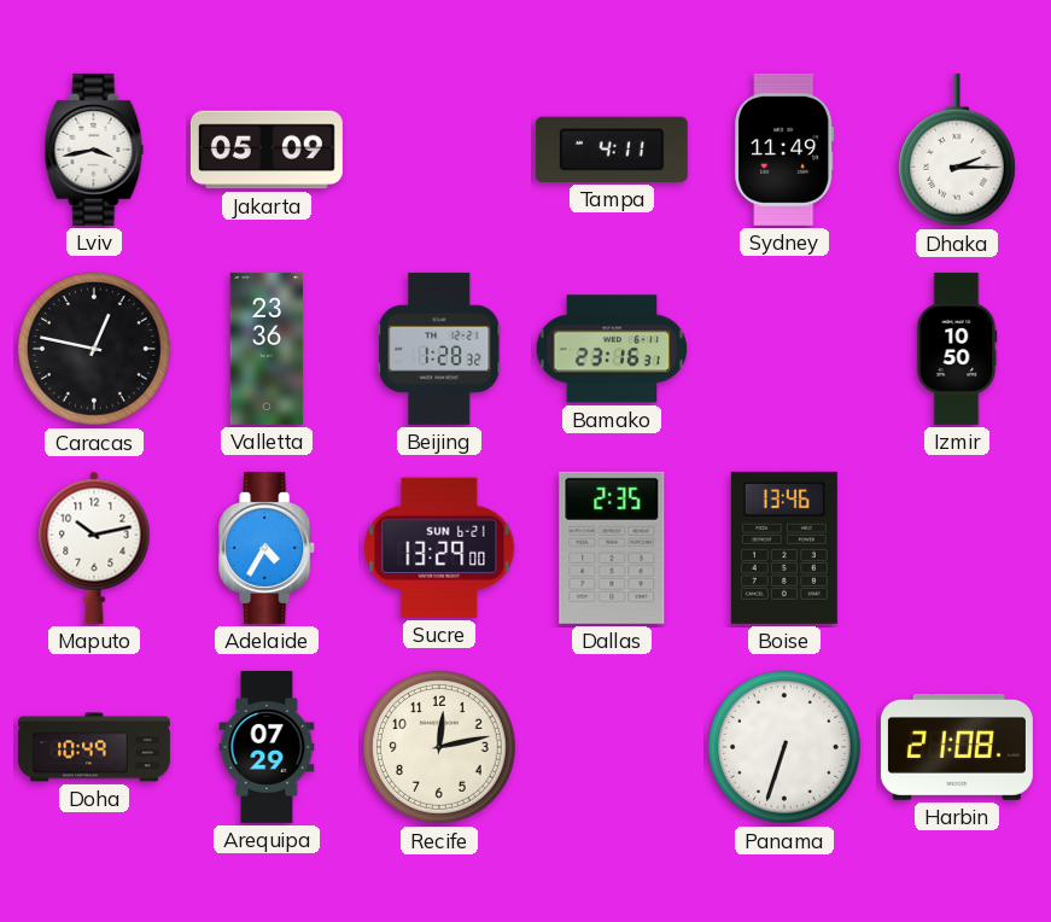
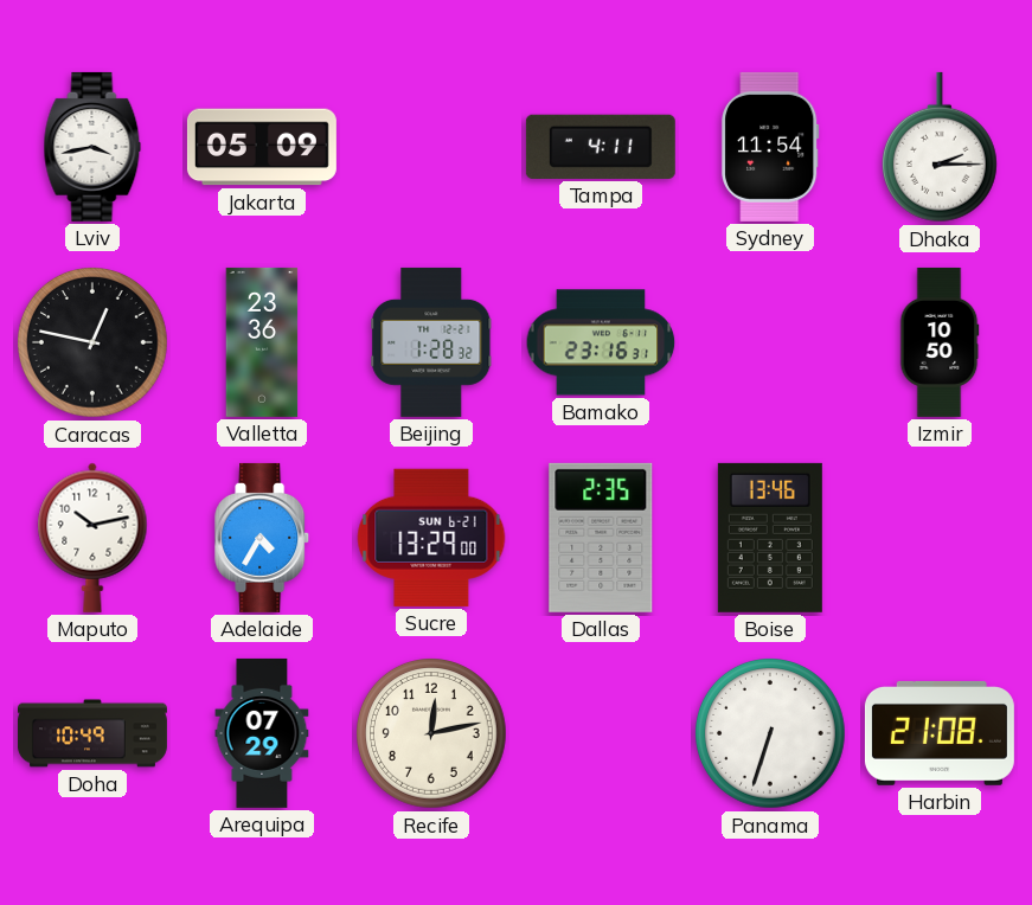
Sydney: 11:49 -> 11:54 (770, 147)
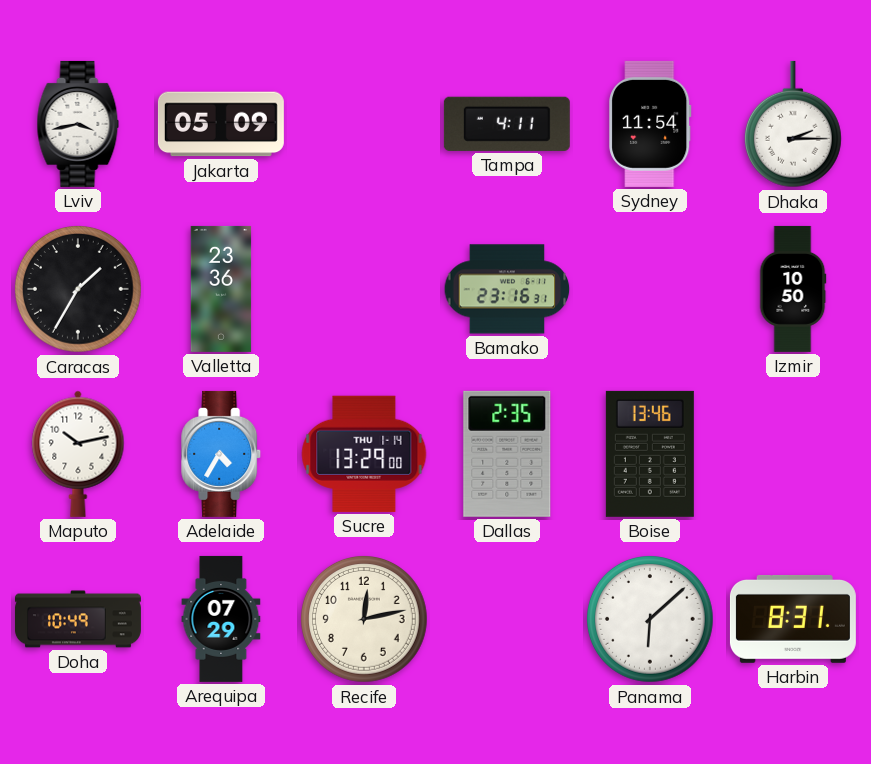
Caracas: 12:47 -> 1:35 (79, 290)
Beijing: 1:28 -> none (431, 342)
Sucre date: SUN 6-21 -> THU 1-14 (364, 454)
Panama: 6:33 -> 6:08 (651, 620)
Harbin: 21:08 -> 8:31 (793, 619)
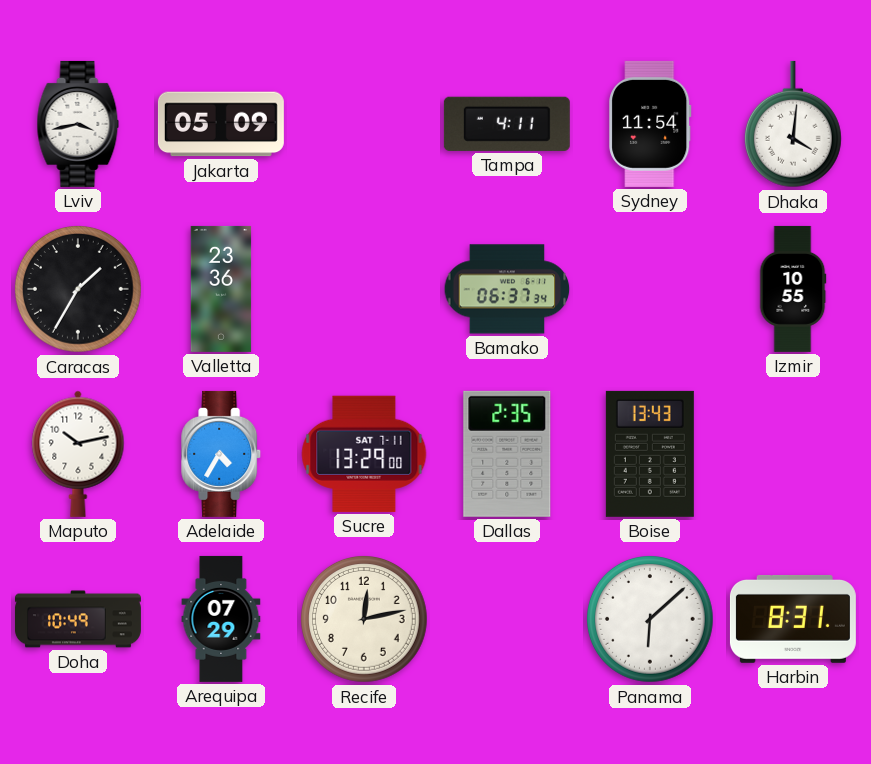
Dhaka: 2:15 -> 4:01 (793, 124)
Bamako: 23:16 -> 06:37 (507, 289)
Izmir: 10:50 -> 10:55 (793, 289)
Sucre date: THU 1-14 -> SAT 7-11 (364, 454)
Boise: 13:46 -> 13:43 (650, 454)
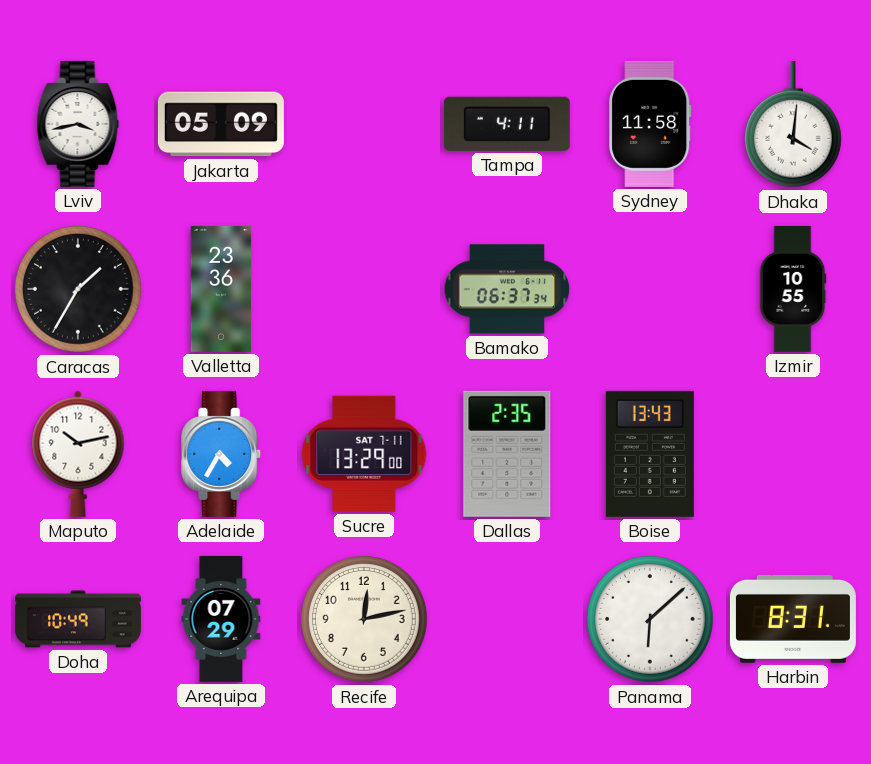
Sydney: 11:54 -> 11:58 (650, 124)
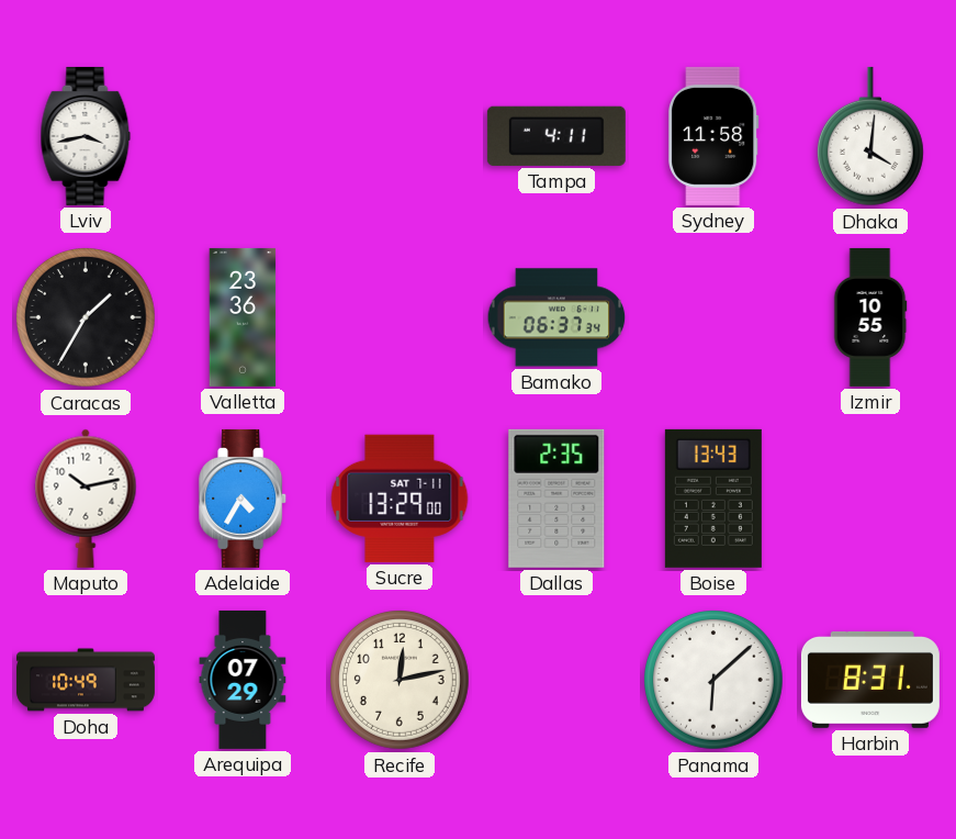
Jakarta: 05:09 -> none (221, 124)
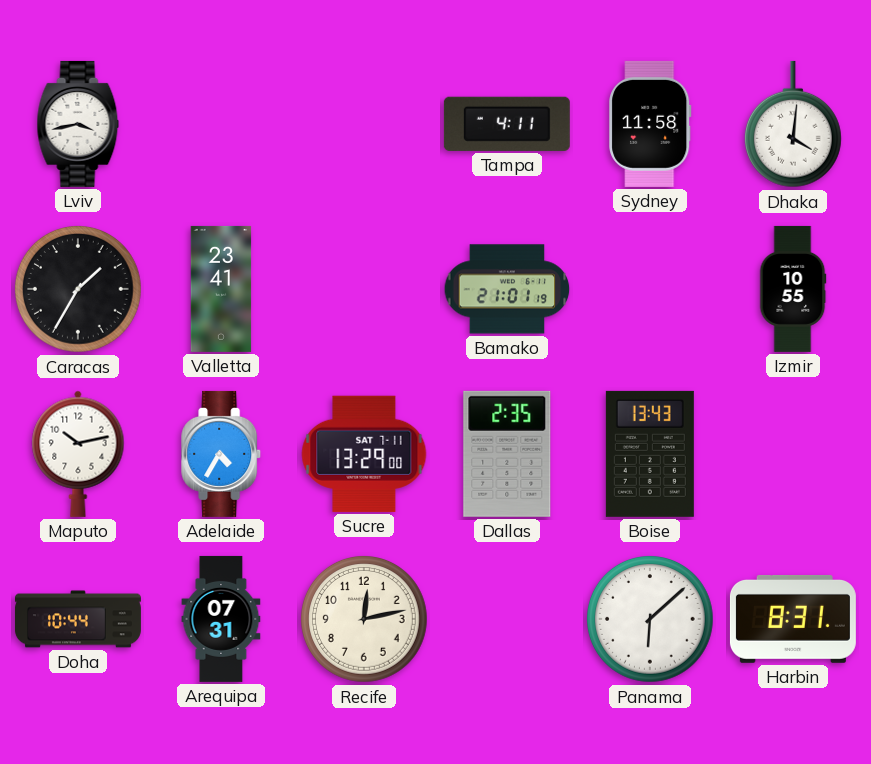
Valletta: 23:36 -> 23:41 (221, 289)
Bamako: 06:37 -> 21:01 (507, 289)
Doha: 10:49 -> 10:44 (78, 619)
Arequipa: 07:29 -> 07:31 (221, 619)
